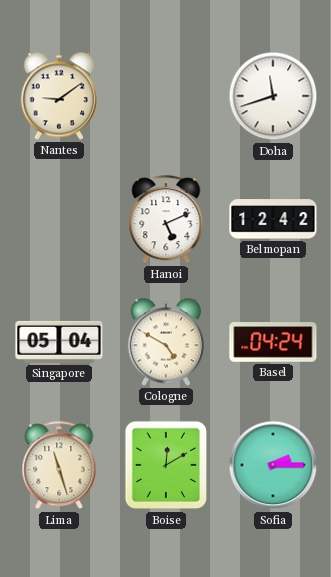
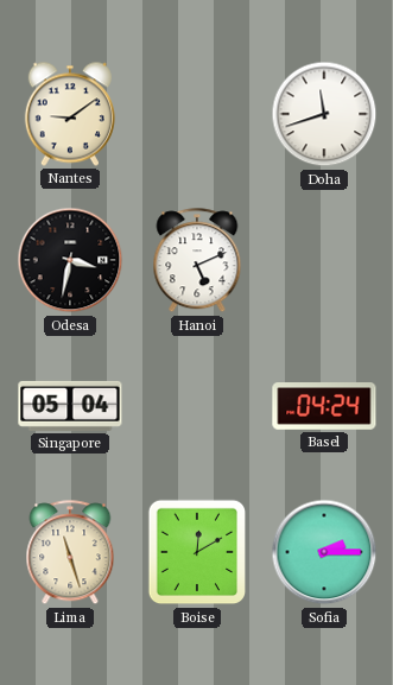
Odesa: none -> 3:32 (70, 260)
Belmopan: 12:42 -> none (273, 219)
Cologne: 4:50 -> none (166, 342)
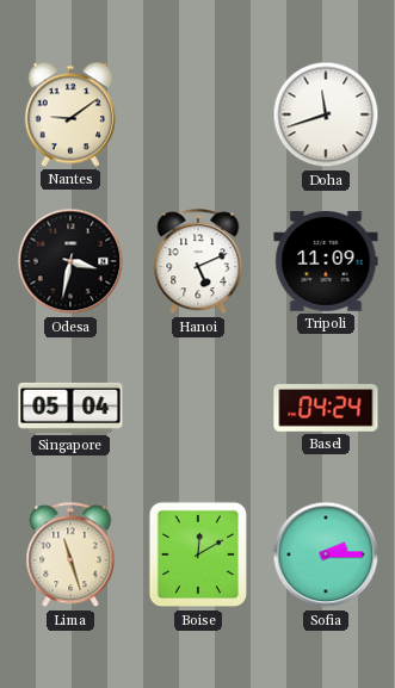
Tripoli: none -> 11:09 (326, 262)
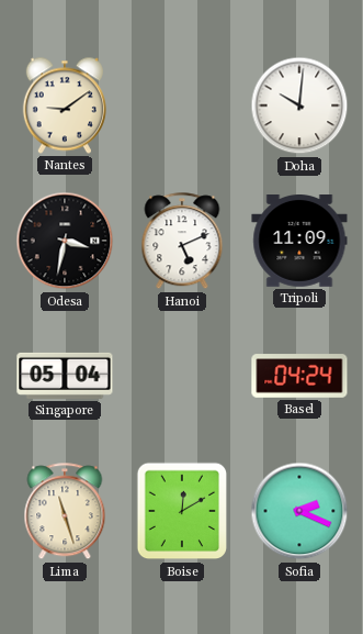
Doha: 11:42 -> 10:01 (299, 105)
Sofia: 2:15 -> 2:19 (299, 511)
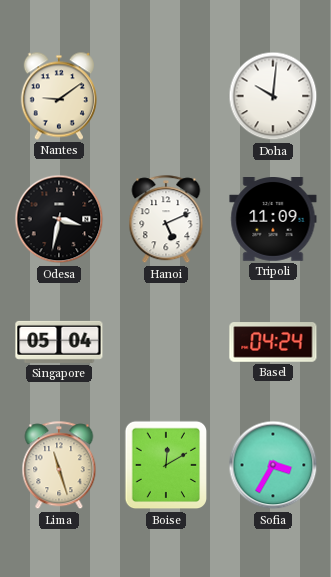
Sofia: 2:19 -> 3:35 (273, 465)
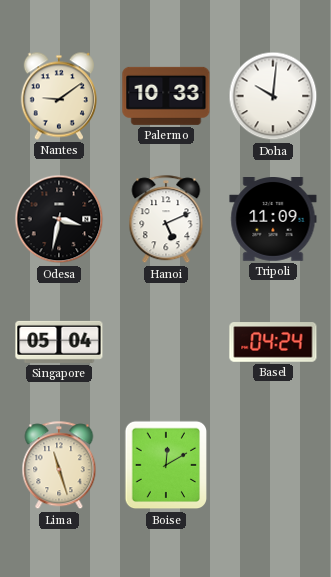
Palermo: none -> 10:33 (166, 96)
Sofia: 3:35 -> none (273, 465)
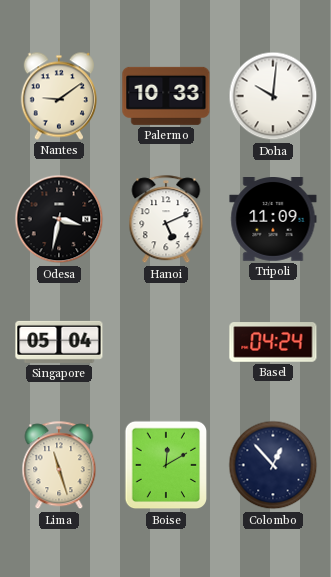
Colombo: none -> 12:53 (273, 465)
